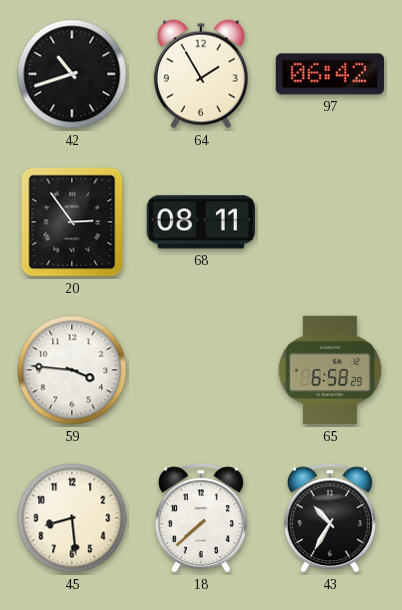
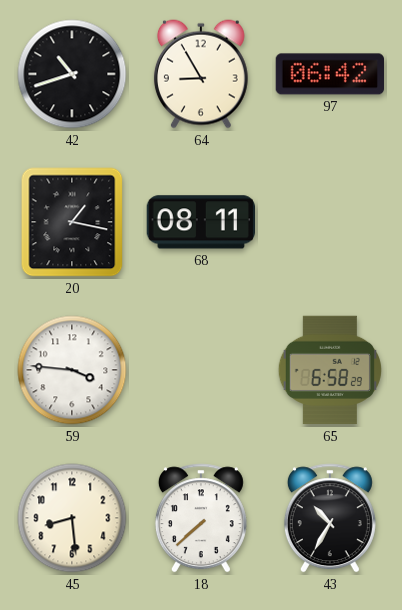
64: 1:55 -> 8:55 (201, 74)
20: 2:54 -> 1:17 (72, 222)
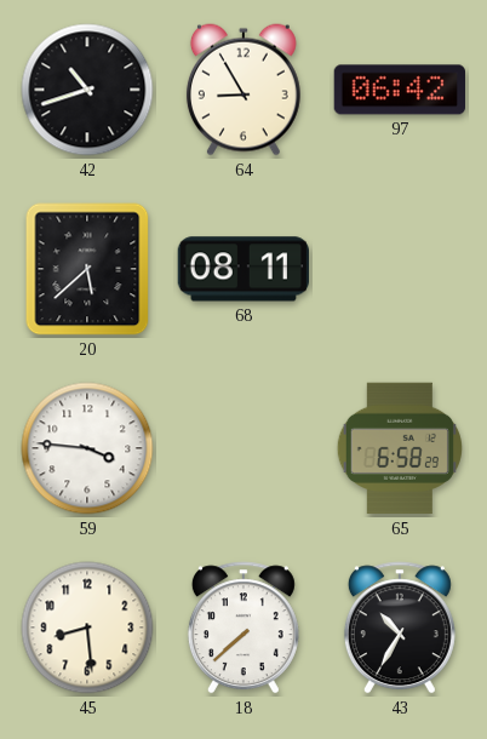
20: 1:17 -> 5:38 (87, 269)
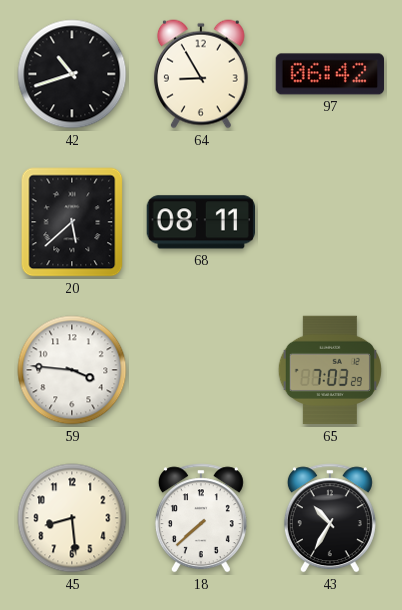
65: 6:58 -> 7:03 (330, 370)
